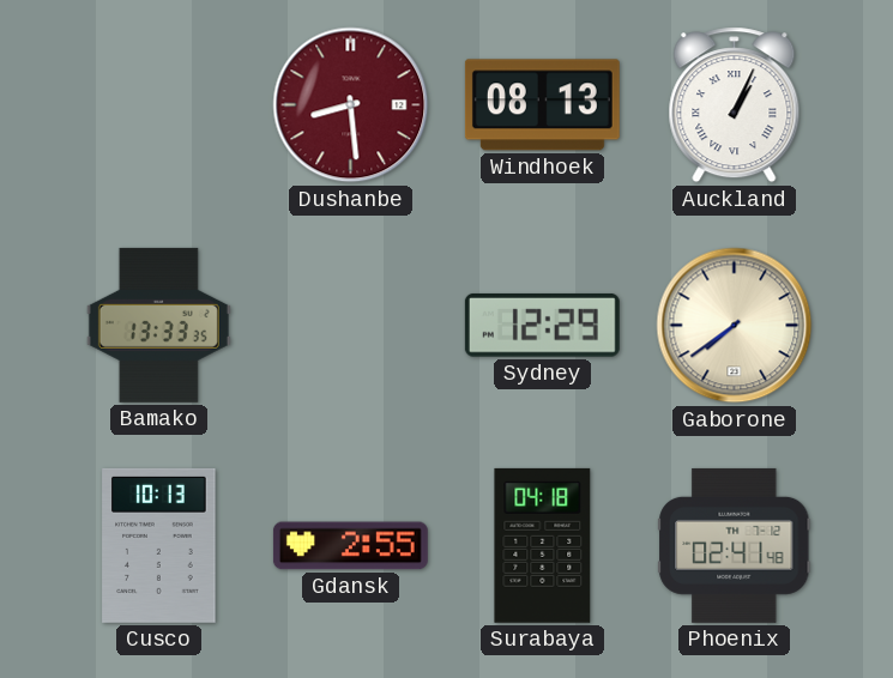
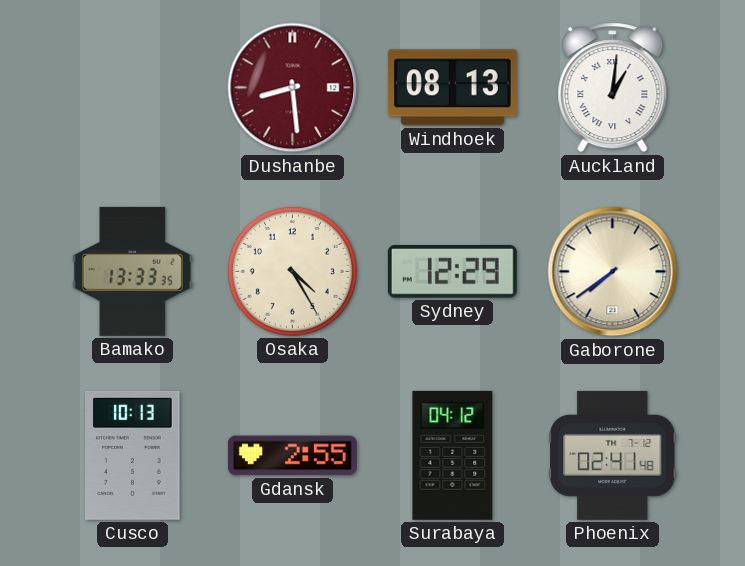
Auckland: 1:04 -> 1:01 (613, 88)
Osaka: none -> 4:25 (292, 271)
Surabaya: 04:18 -> 04:12 (453, 455)
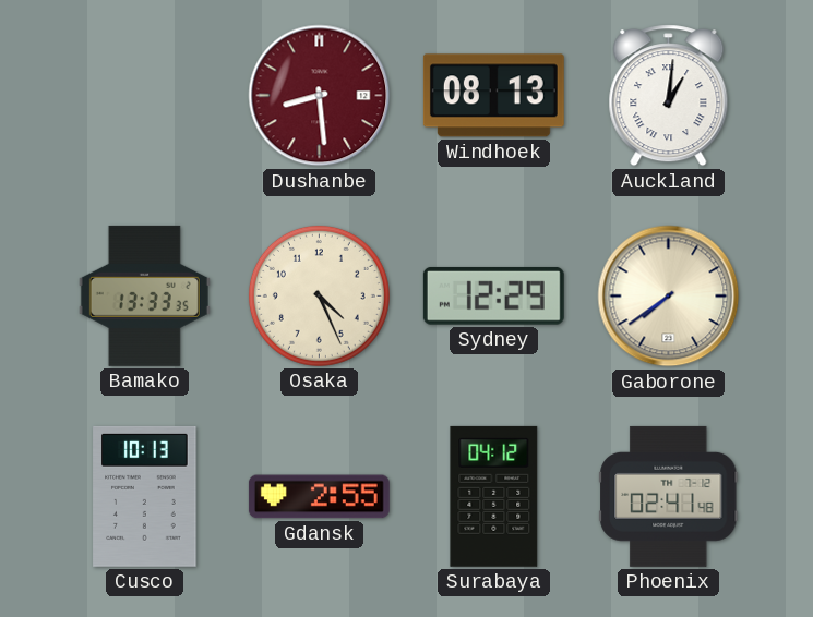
Osaka: 4:25 -> 4:26 (319, 295)
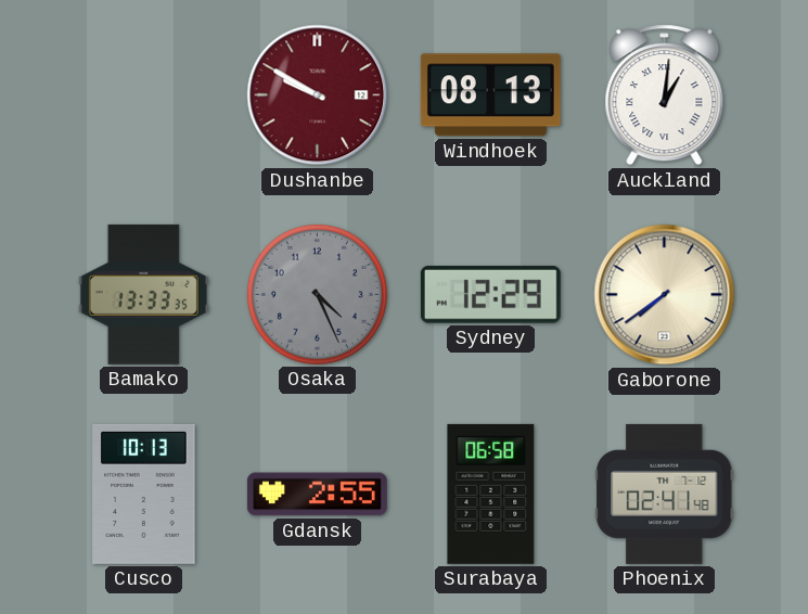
Dushanbe: 8:29 -> 9:50 (318, 95)
Osaka dial: cream -> grey (317, 294)
Surabaya: 04:12 -> 06:58 (491, 494)
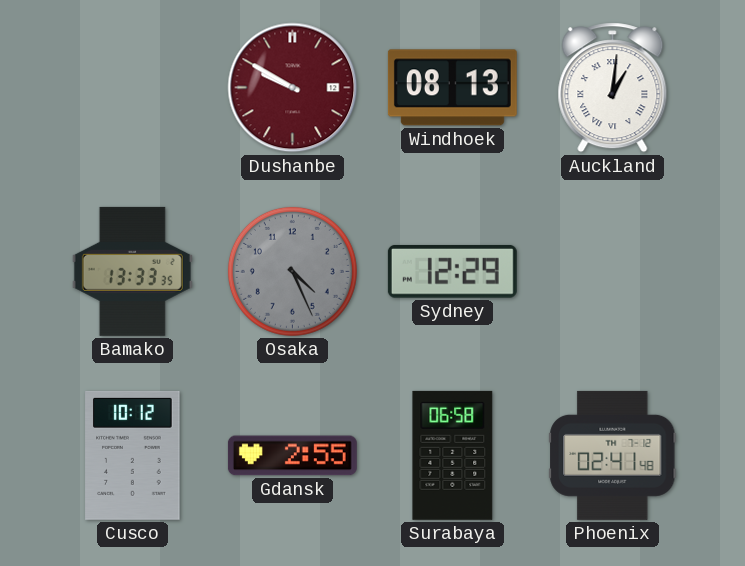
Gaborone: 7:39 -> none (665, 295)
Cusco: 10:13 -> 10:12 (133, 455)
